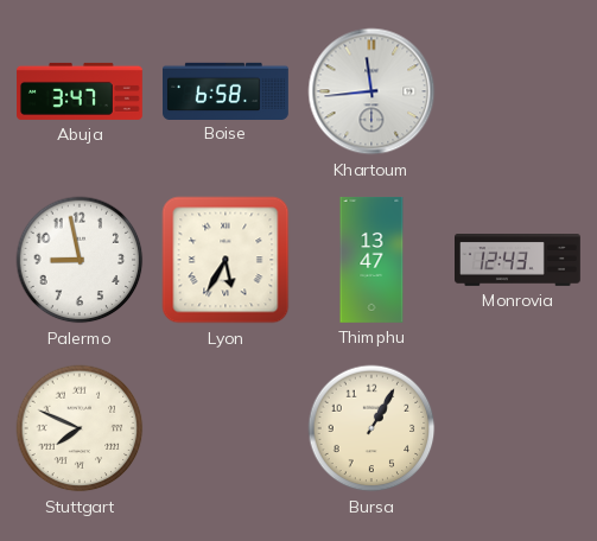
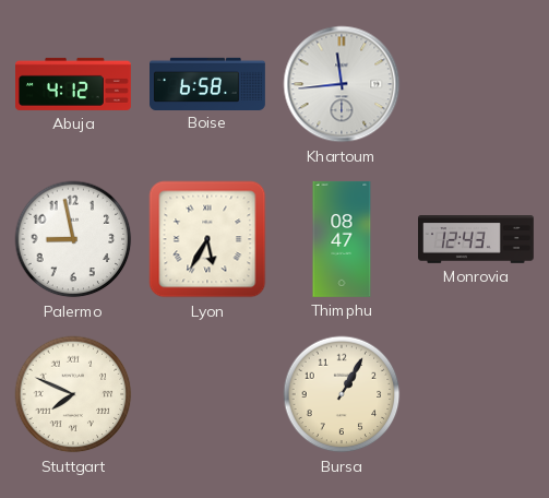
Abuja: 3:47 -> 4:12 (74, 84)
Thimphu: 13:47 -> 08:47 (342, 239)
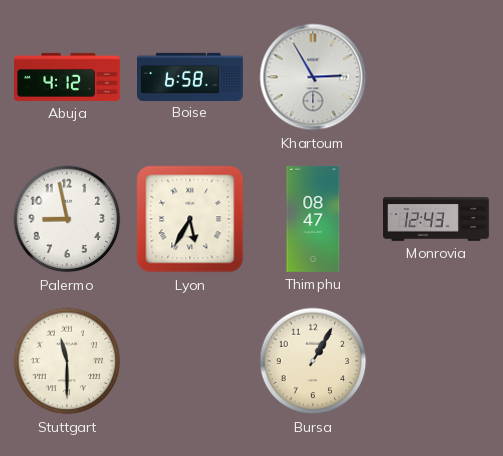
Khartoum: 11:44 -> 2:55 (313, 77)
Stuttgart: 7:49 -> 11:30 (67, 361)
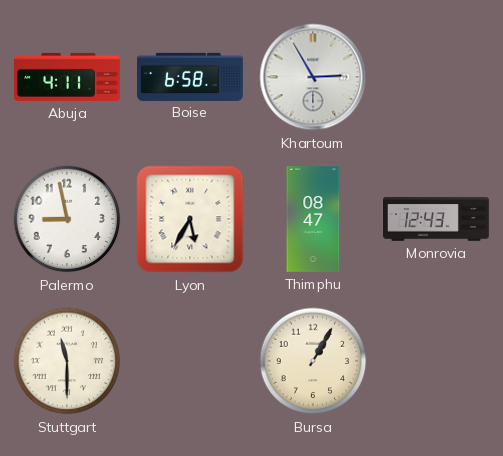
Abuja: 4:12 -> 4:11 (68, 77)
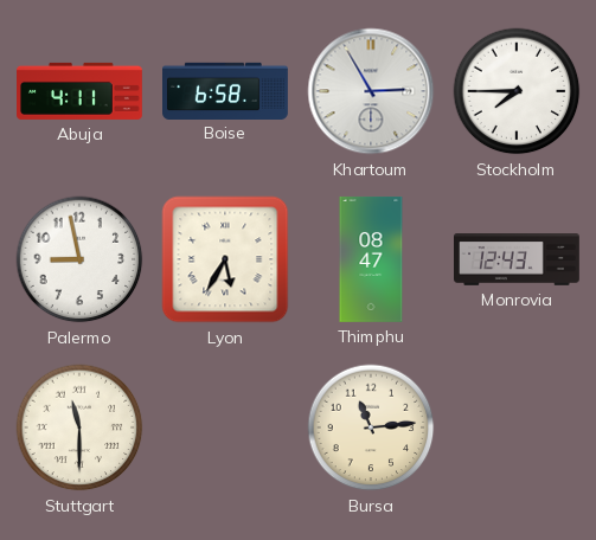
Stockholm: none -> 7:45 (517, 91)
Bursa: 1:05 -> 11:14 (371, 427)
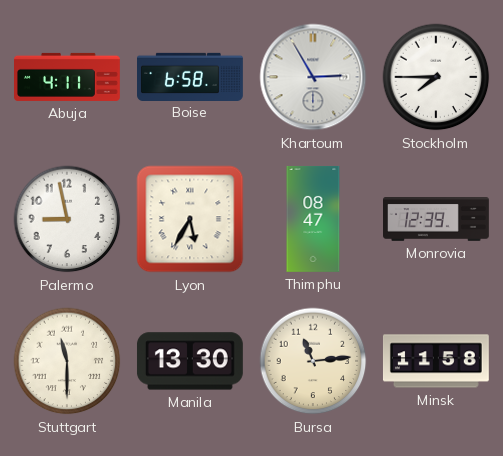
Monrovia: 12:43 -> 12:39 (437, 220)
Manila: none -> 13:30 (190, 361)
Minsk: none -> 11:58 (436, 361)
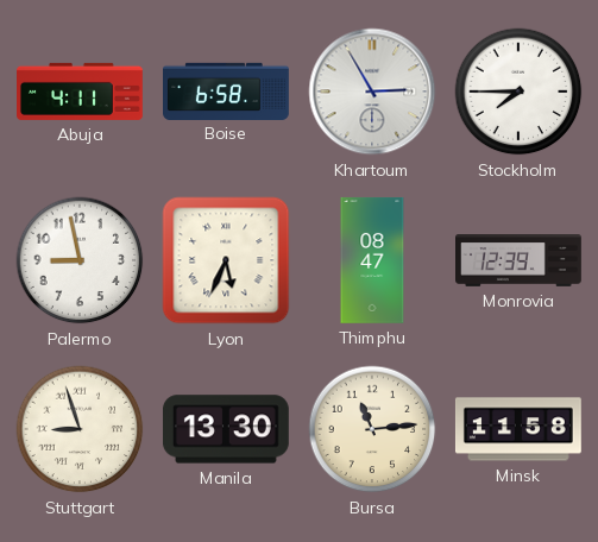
Lyon: 5:35 -> 5:34 (226, 260)
Stuttgart: 11:30 -> 8:57 (80, 429)
